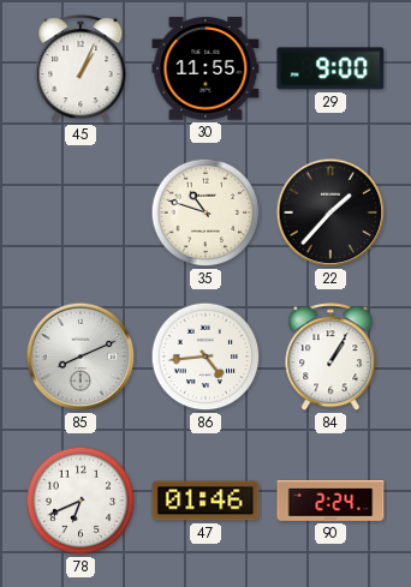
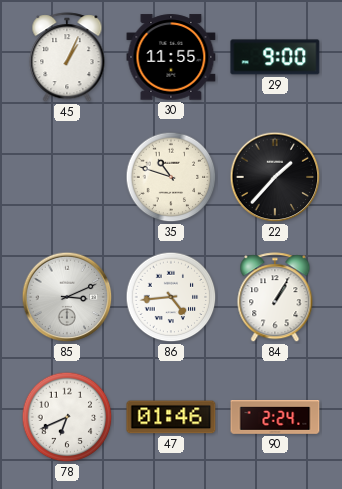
85: 8:11 -> 3:11 (67, 297)
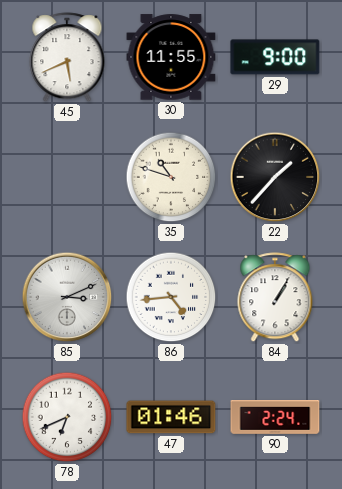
45: 1:04 -> 5:41 (67, 58)
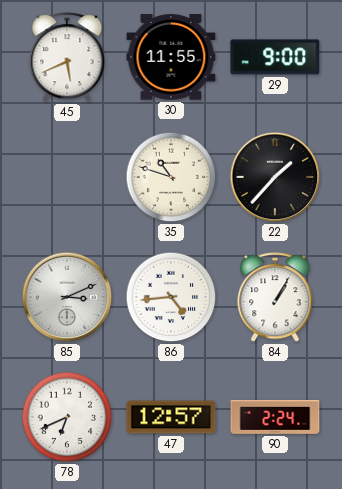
47: 01:46 -> 12:57 (171, 417)
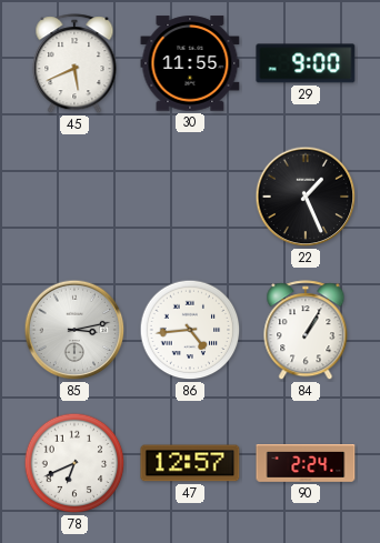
35: 10:48 -> none (171, 177)
22: 1:37 -> 1:26 (306, 197)
85: 3:11 -> 3:13 (74, 330)
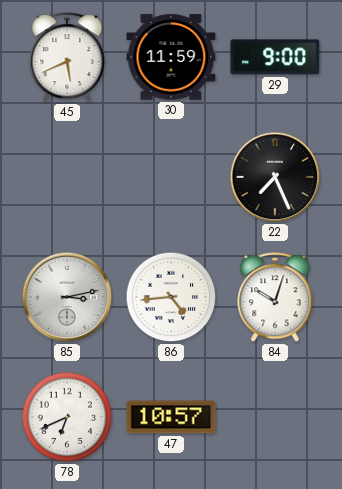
30: 11:55 -> 11:59 (171, 57)
22: 1:26 -> 7:26 (275, 177)
84: 1:05 -> 10:03 (275, 298)
47: 12:57 -> 10:57 (171, 417)
90: 2:24 -> none (306, 463)
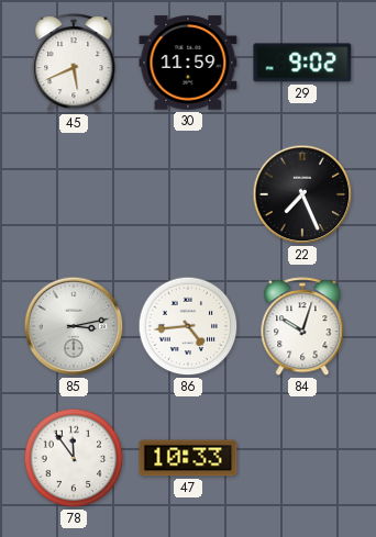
29: 9:00 -> 9:02 (302, 63)
78: 6:41 -> 11:54 (74, 458)
47: 10:57 -> 10:33 (188, 458)
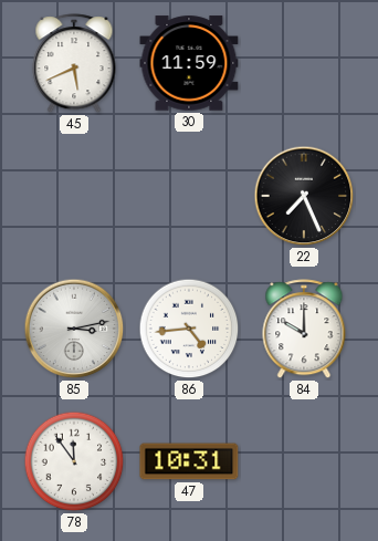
29: 9:02 -> none (302, 63)
84: 10:03 -> 10:00 (304, 330)
47: 10:33 -> 10:31 (189, 461)
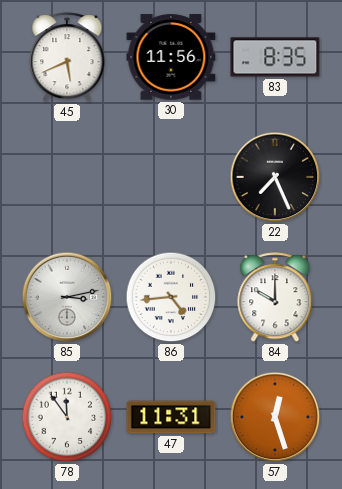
30: 11:59 -> 11:56 (171, 57)
83: none -> 8:35 (275, 57)
47: 10:31 -> 11:31 (171, 417)
57: none -> 12:27 (275, 417)
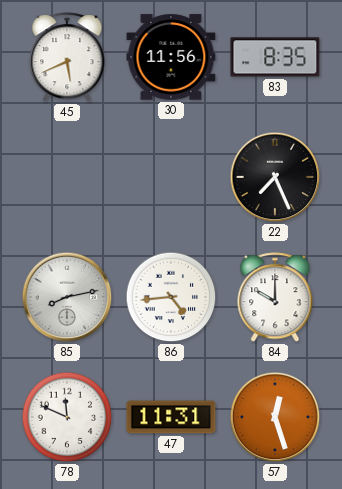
85: 3:13 -> 8:13 (67, 297)
78: 11:54 -> 11:49 (67, 417)
